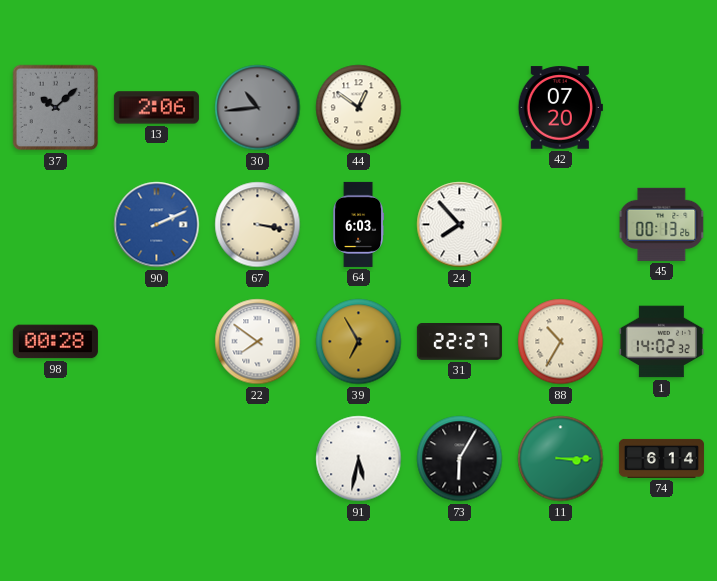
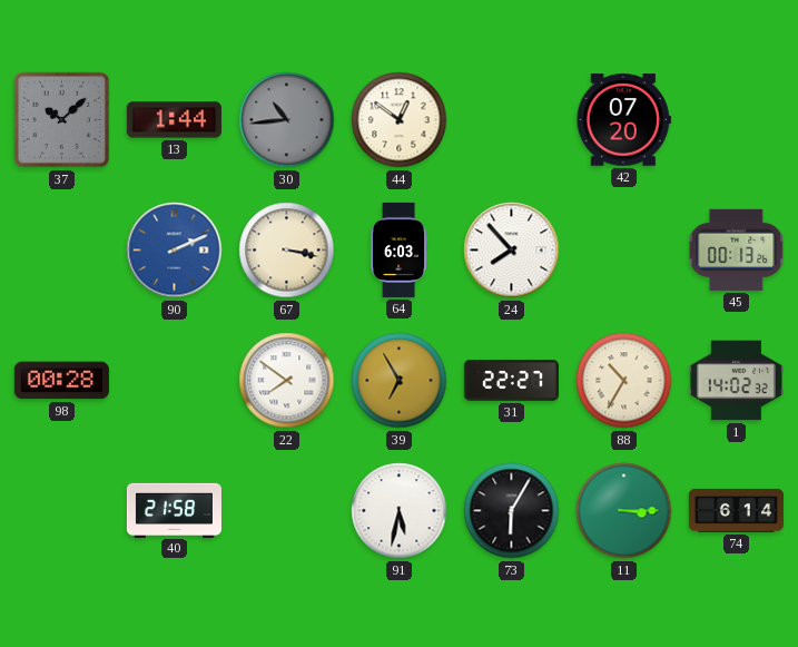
13: 2:06 -> 1:44 (174, 120)
40: none -> 21:58 (174, 510)
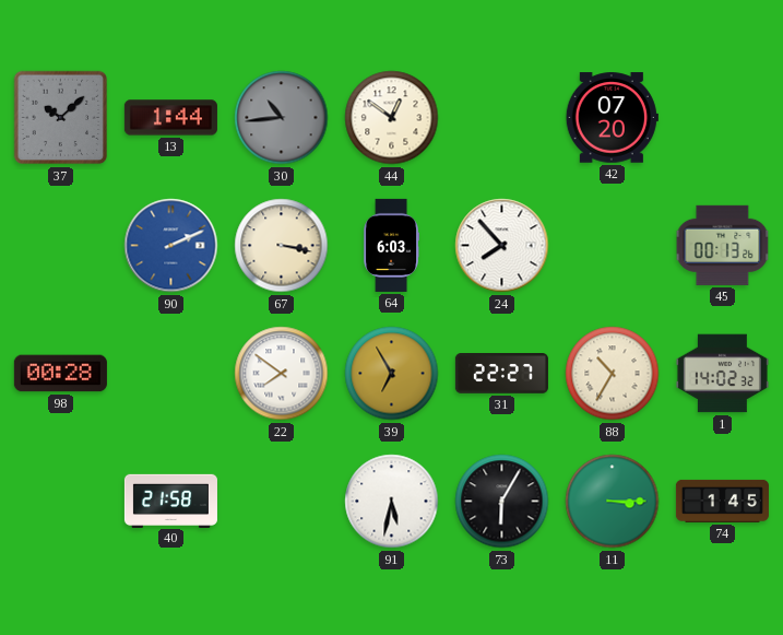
74: 6:14 -> 1:45 (722, 501)
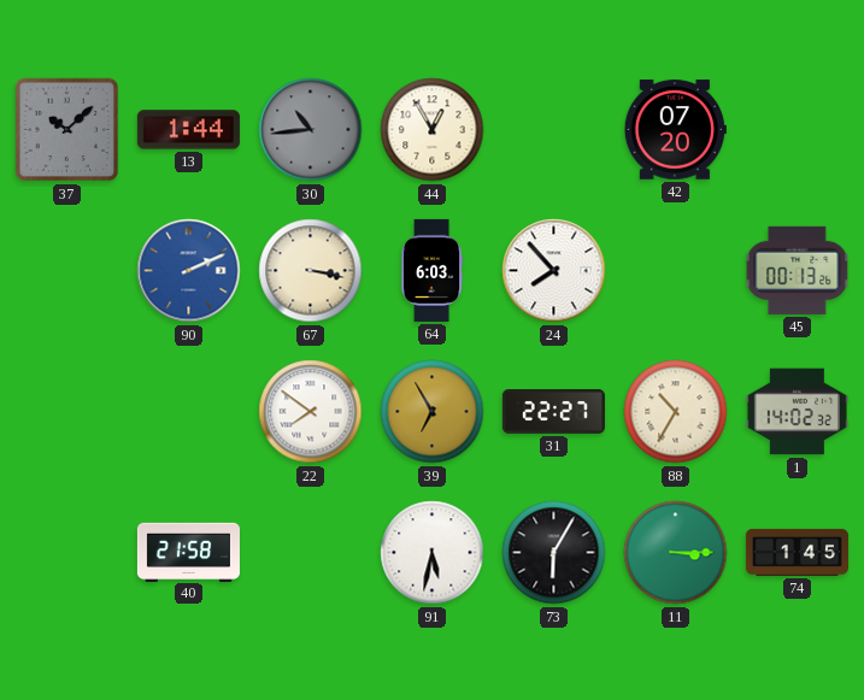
44: 12:51 -> 12:55 (433, 130)
98: 00:28 -> none (60, 374)
